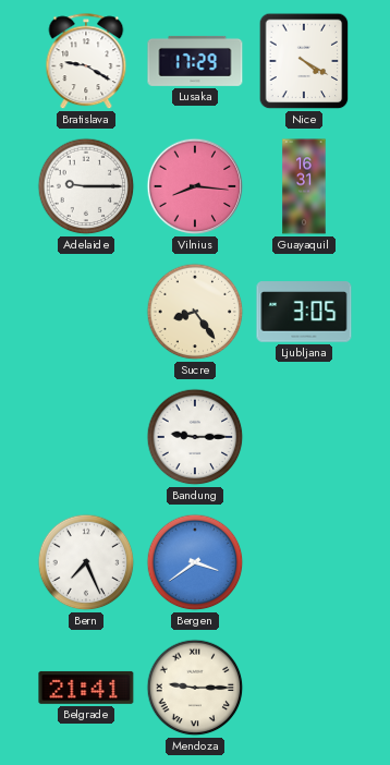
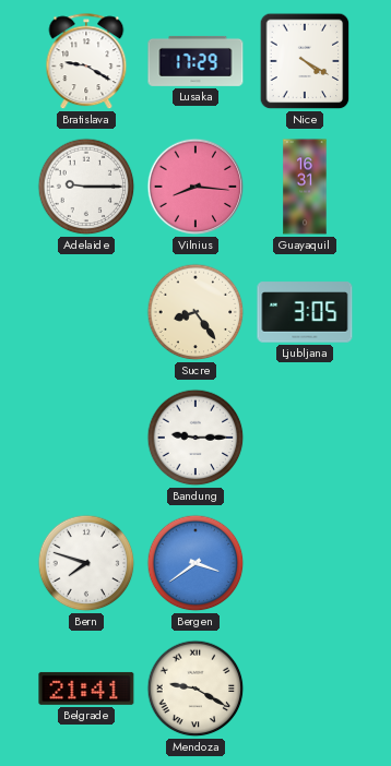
Bern: 7:26 -> 7:48 (86, 563)
Mendoza: 9:15 -> 9:20 (195, 689)
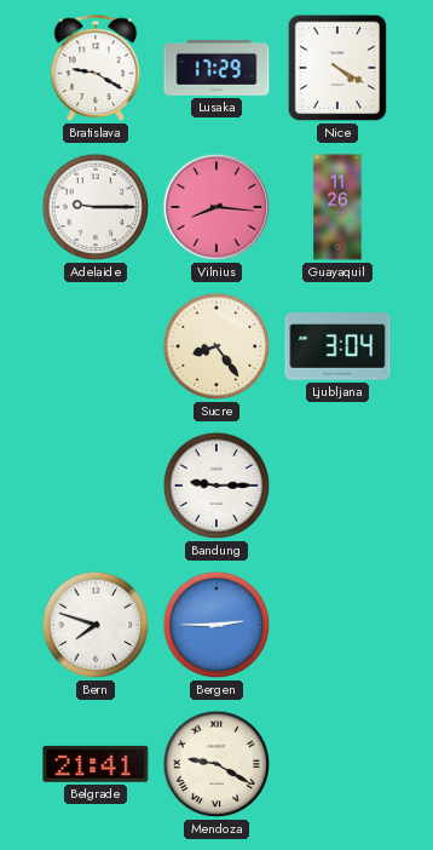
Guayaquil: 16:31 -> 11:26 (337, 207)
Ljubljana: 3:05 -> 3:04 (337, 346)
Bergen: 3:39 -> 2:45 (217, 625)
